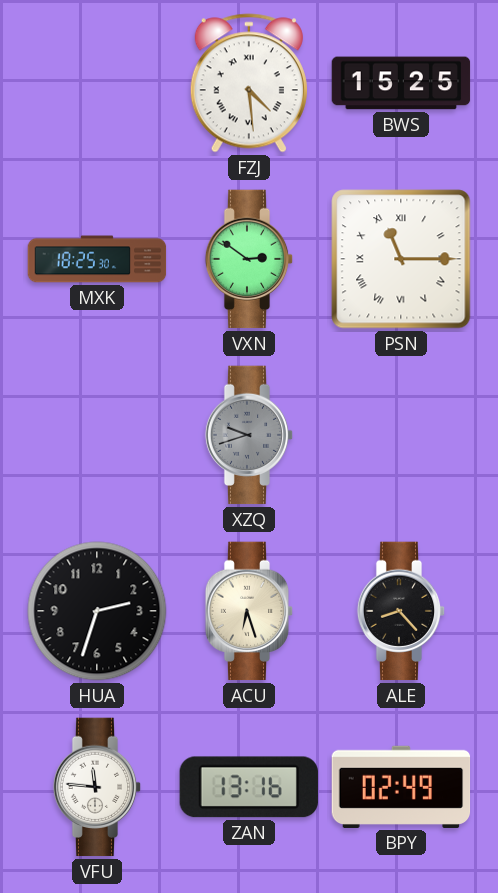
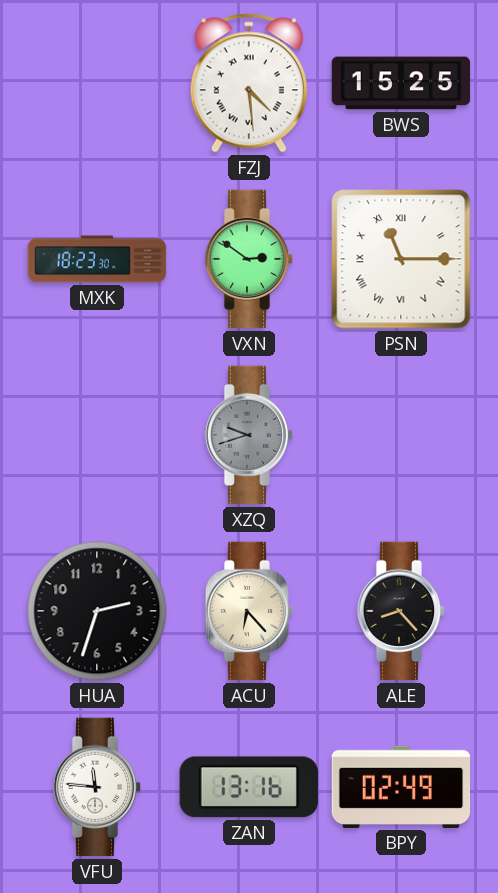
MXK: 18:25 -> 18:23 (97, 259)
ACU: 6:27 -> 6:23 (249, 611)
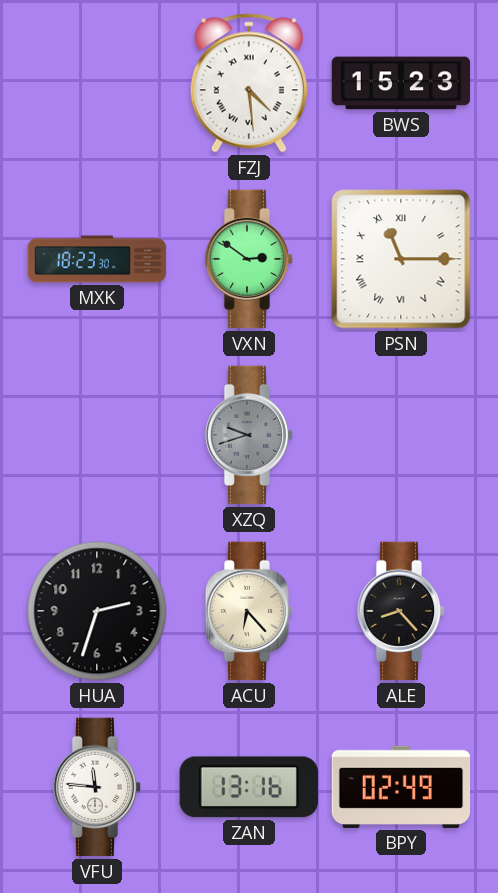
BWS: 15:25 -> 15:23 (401, 83)
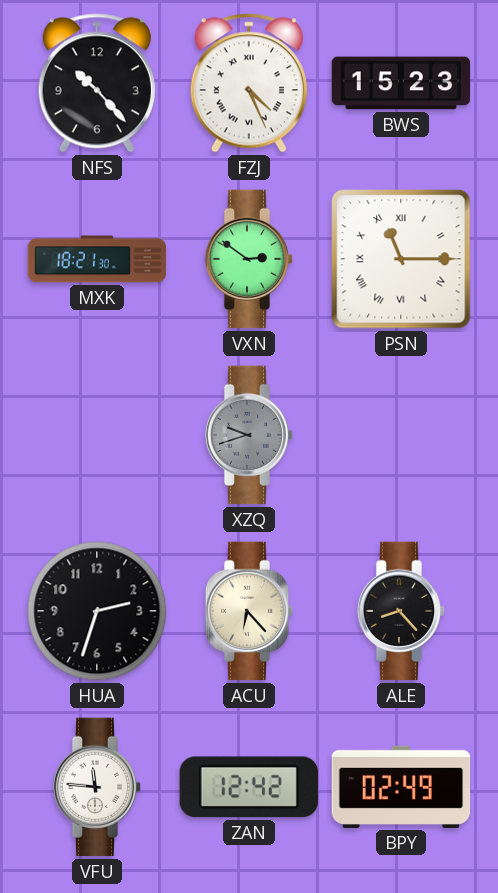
NFS: none -> 10:23 (97, 83)
FZJ: 4:29 -> 4:26 (249, 83)
MXK: 18:23 -> 18:21 (97, 259)
ZAN: 13:16 -> 12:42 (249, 787)
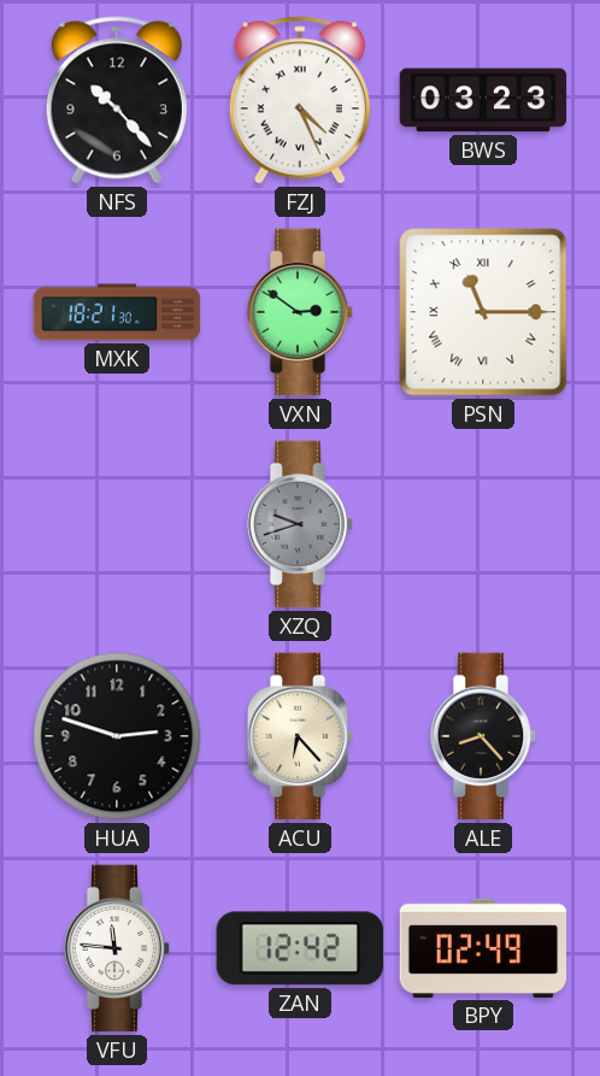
BWS: 15:23 -> 03:23 (483, 100)
HUA: 2:33 -> 2:48 (117, 736)
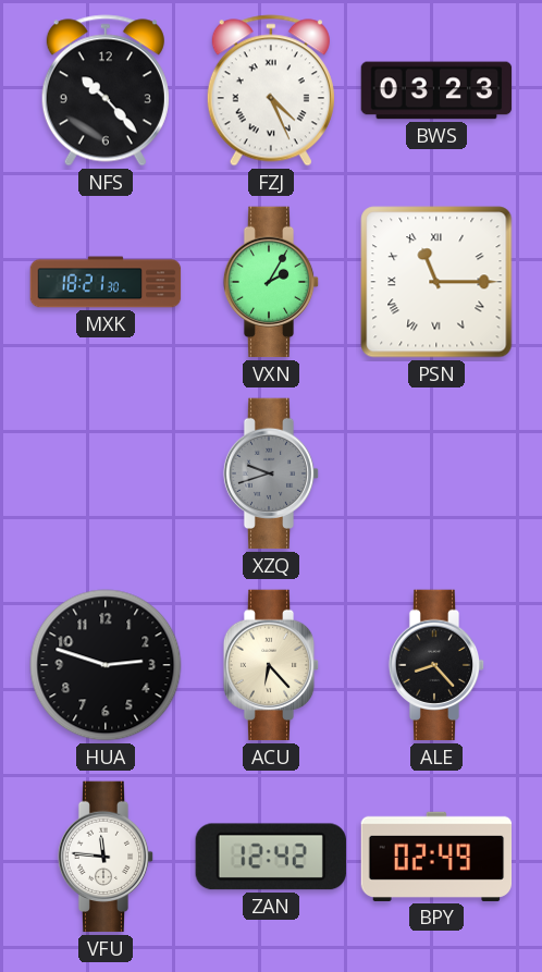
VXN: 2:51 -> 2:05 (271, 282)
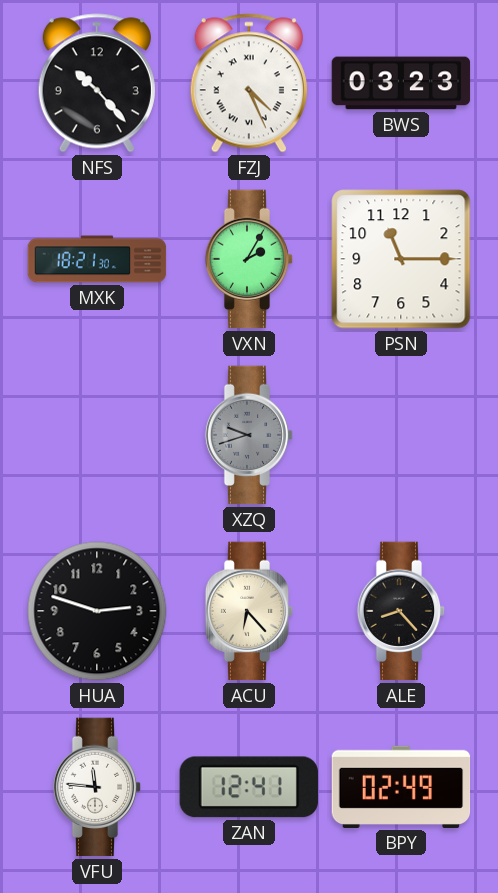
PSN numerals: Roman -> Arabic (401, 259)
ZAN: 12:42 -> 12:41 (249, 787)
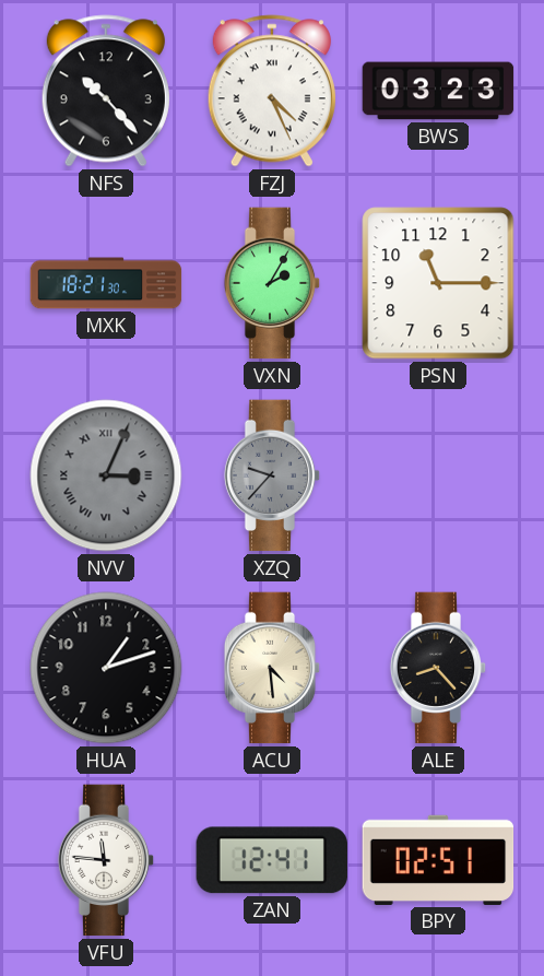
NVV: none -> 3:04 (106, 475)
XZQ: 9:42 -> 9:37 (272, 475)
HUA: 2:48 -> 1:12 (106, 668)
ACU: 6:23 -> 4:29 (272, 668)
BPY: 02:49 -> 02:51 (438, 860)
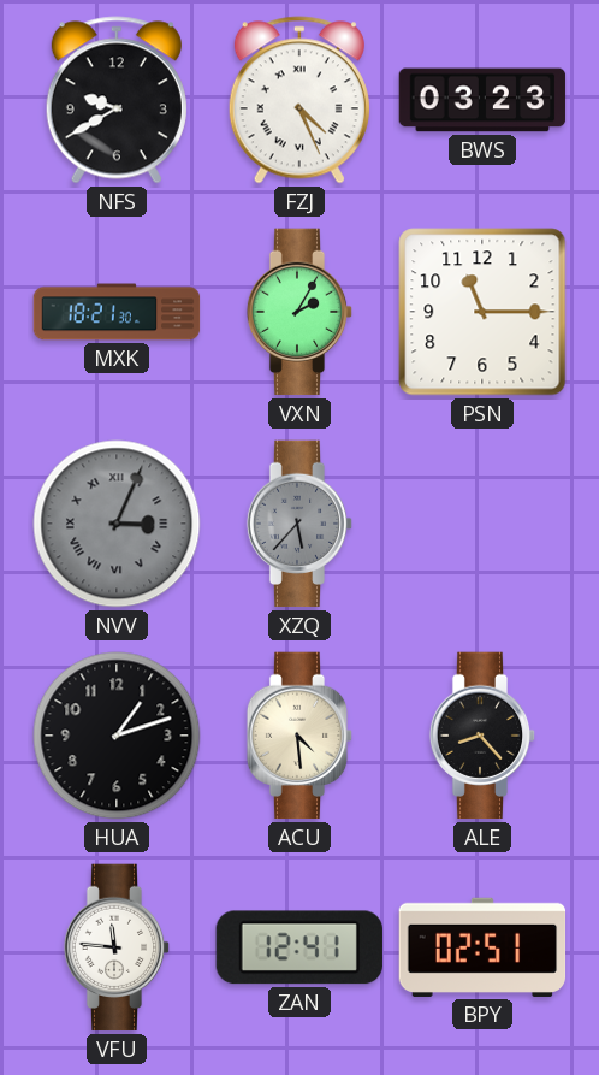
NFS: 10:23 -> 9:40 (117, 100)
XZQ: 9:37 -> 5:37 (299, 524)
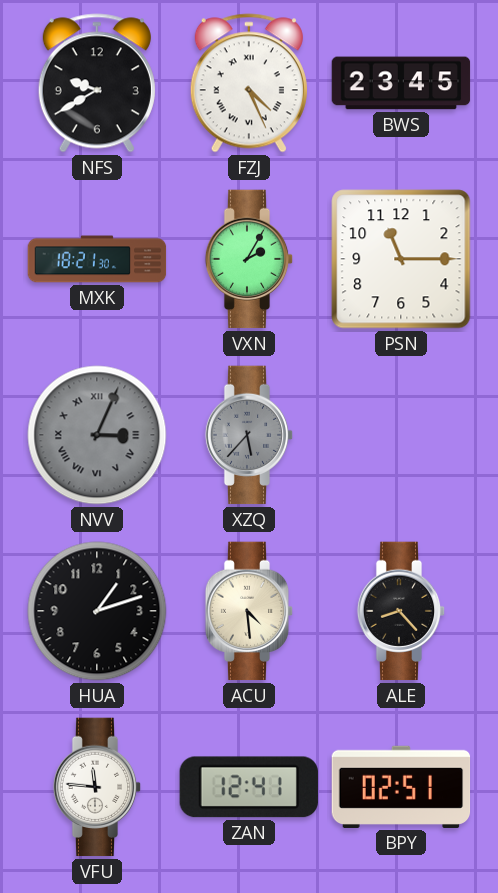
BWS: 03:23 -> 23:45 (401, 83)
